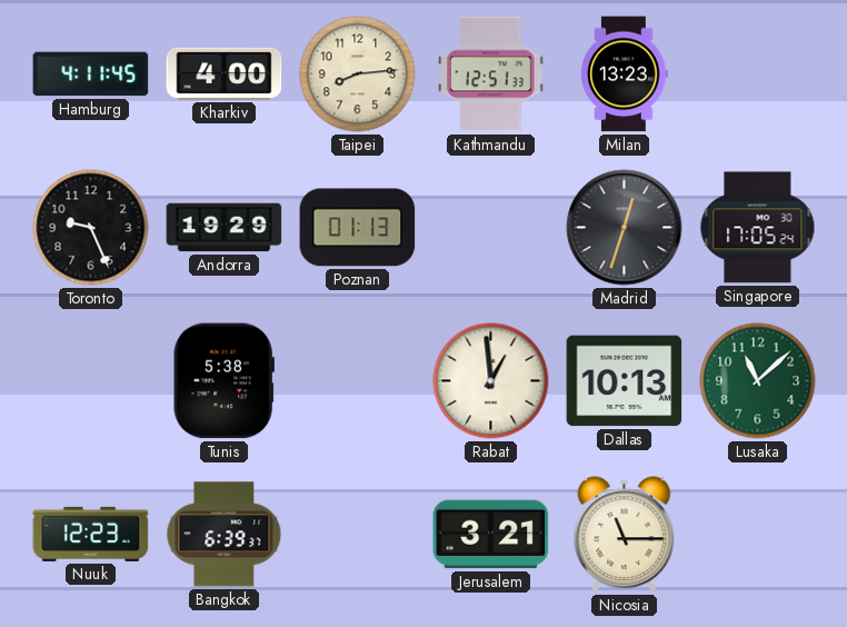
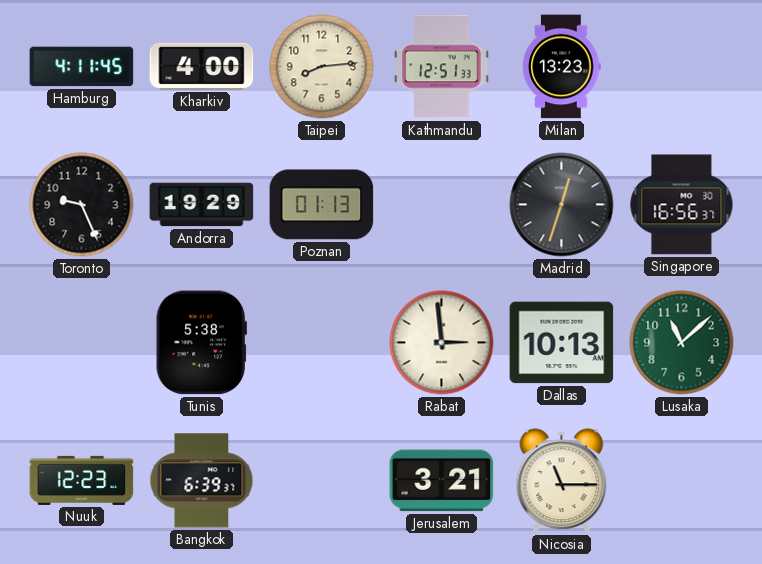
Singapore: 17:05 -> 16:56 (682, 205)
Rabat: 12:59 -> 2:59 (442, 343)
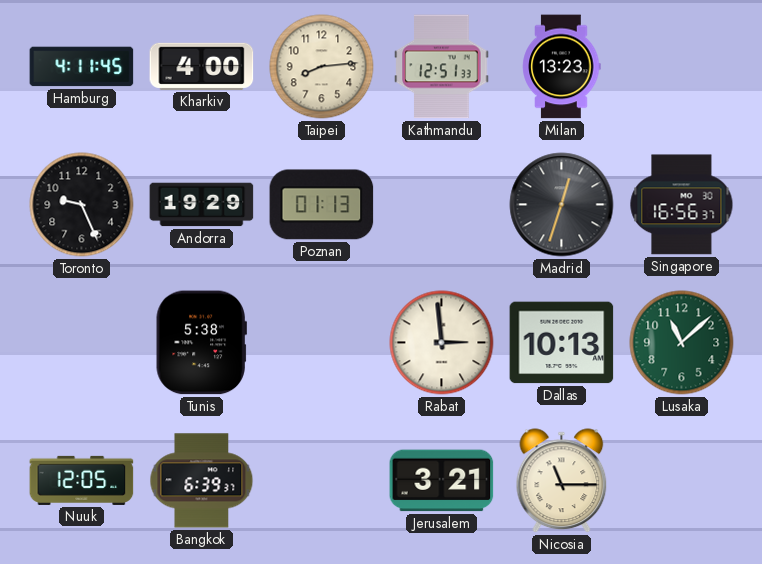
Nuuk: 12:23 -> 12:05 (82, 480)
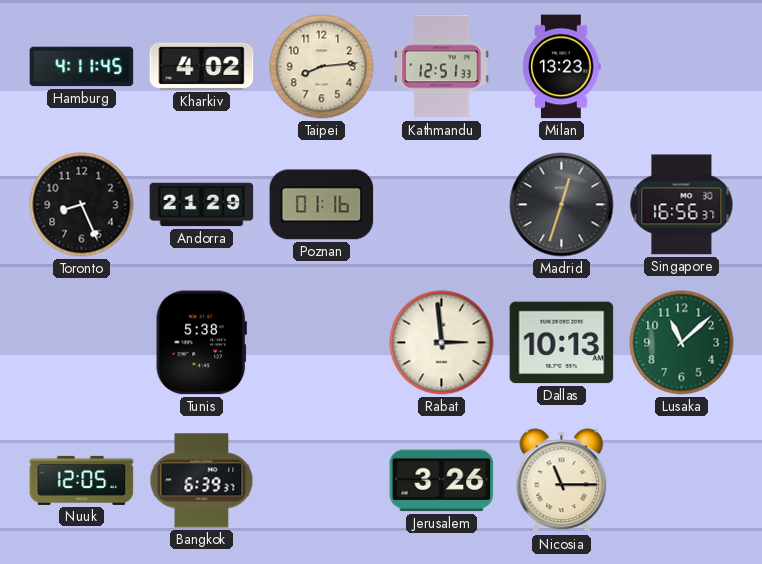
Kharkiv: 4:00 -> 4:02 (202, 66)
Toronto: 9:26 -> 8:26 (82, 205)
Andorra: 19:29 -> 21:29 (202, 205)
Poznan: 01:13 -> 01:16 (322, 205)
Jerusalem: 3:21 -> 3:26 (442, 481)
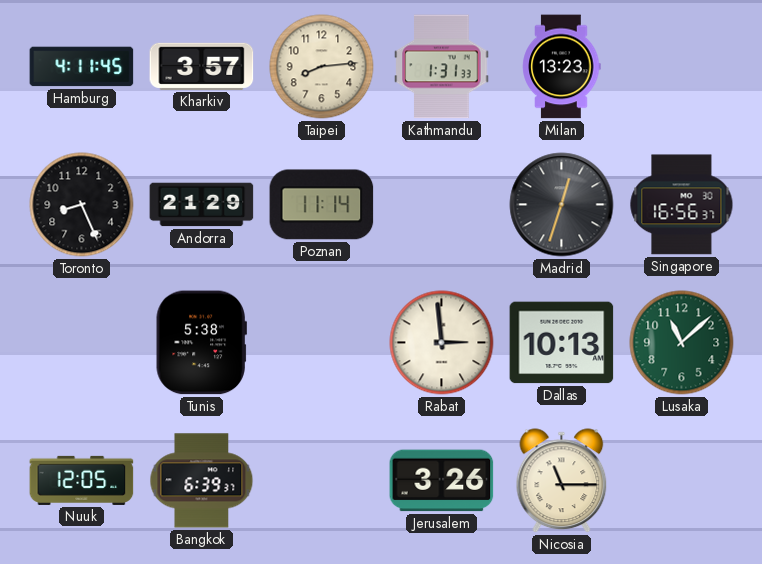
Kharkiv: 4:02 -> 3:57 (202, 66)
Kathmandu: 12:51 -> 1:31 (442, 67)
Poznan: 01:16 -> 11:14 (322, 205)
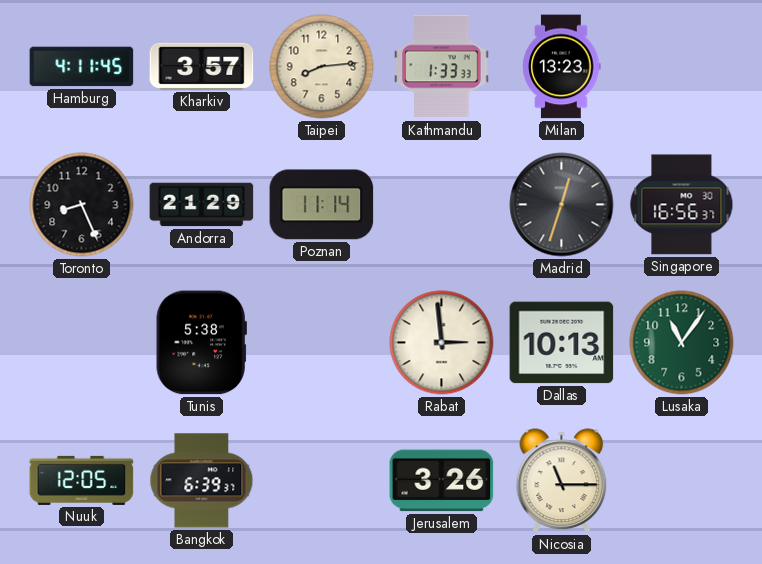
Kathmandu: 1:31 -> 1:33 (442, 67)
Lusaka: 11:08 -> 11:06 (682, 343)
